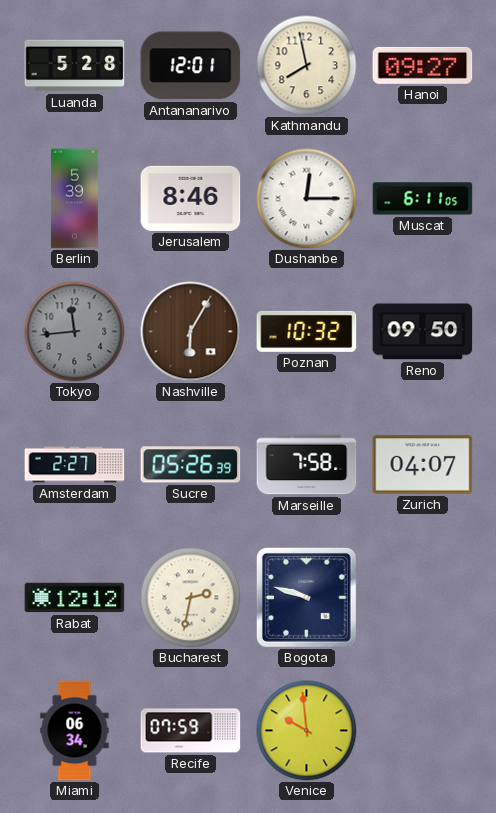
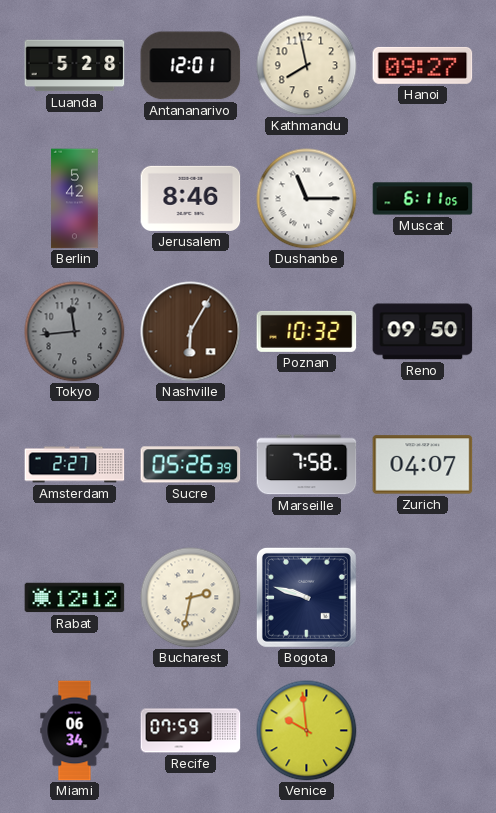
Berlin: 5:39 -> 5:42 (75, 199)
Dushanbe: 12:15 -> 11:15 (307, 199)
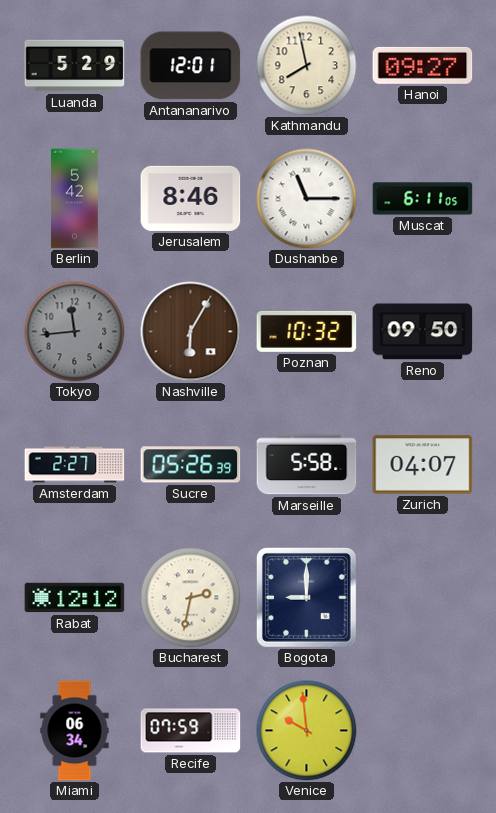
Luanda: 5:28 -> 5:29 (75, 66)
Marseille: 7:58 -> 5:58 (307, 465)
Bogota: 9:48 -> 9:00 (306, 597)
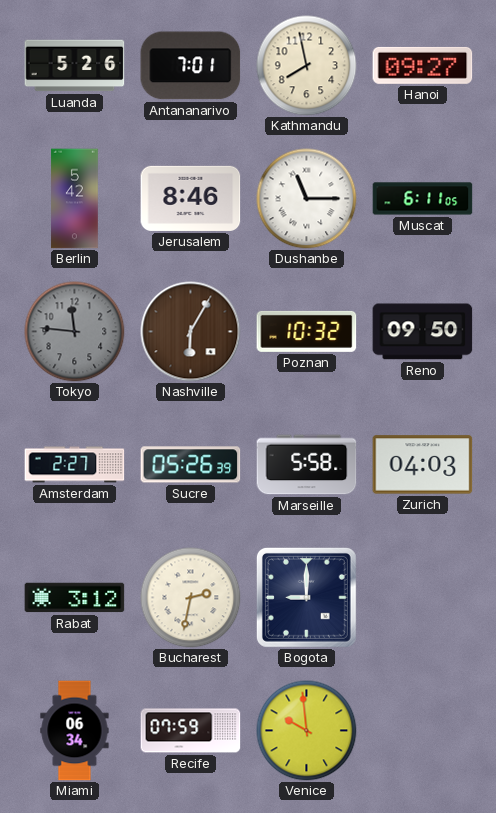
Luanda: 5:29 -> 5:26 (75, 66)
Antananarivo: 12:01 -> 7:01 (191, 66)
Tokyo: 11:44 -> 11:46 (75, 332)
Zurich: 04:07 -> 04:03 (423, 465)
Rabat: 12:12 -> 3:12 (75, 598)
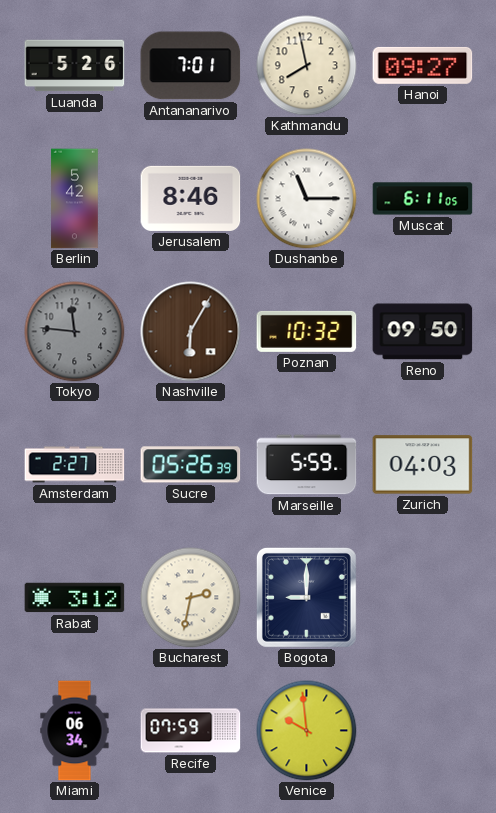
Marseille: 5:58 -> 5:59 (307, 465)
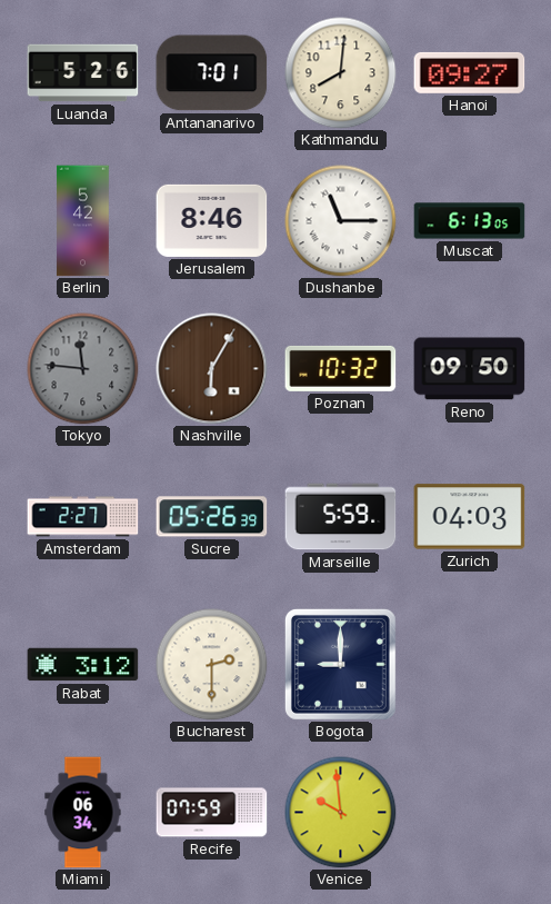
Kathmandu: 7:58 -> 8:01 (341, 73)
Muscat: 6:11 -> 6:13 (470, 221)
Bucharest: 2:32 -> 2:30 (212, 665)
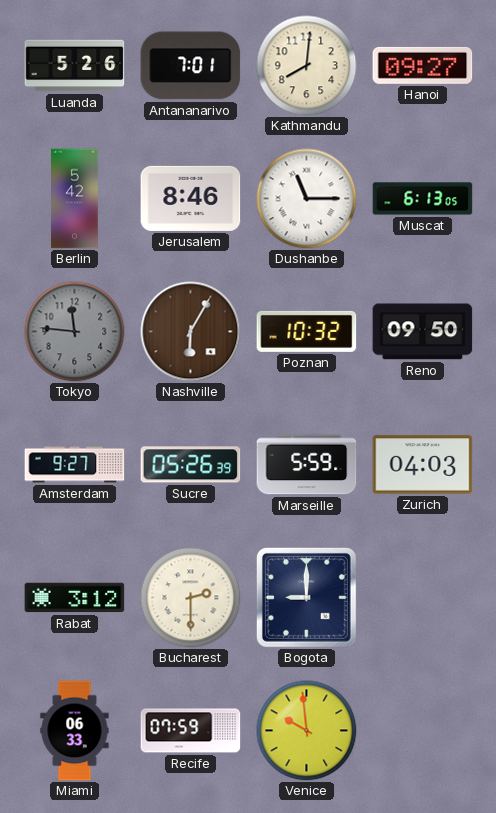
Amsterdam: 2:27 -> 9:27 (75, 465)
Miami: 06:34 -> 06:33 (75, 731)
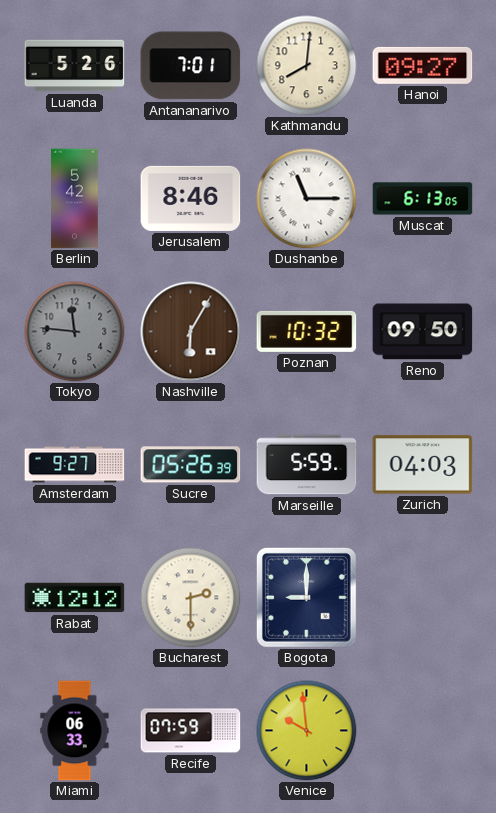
Rabat: 3:12 -> 12:12 (75, 598)
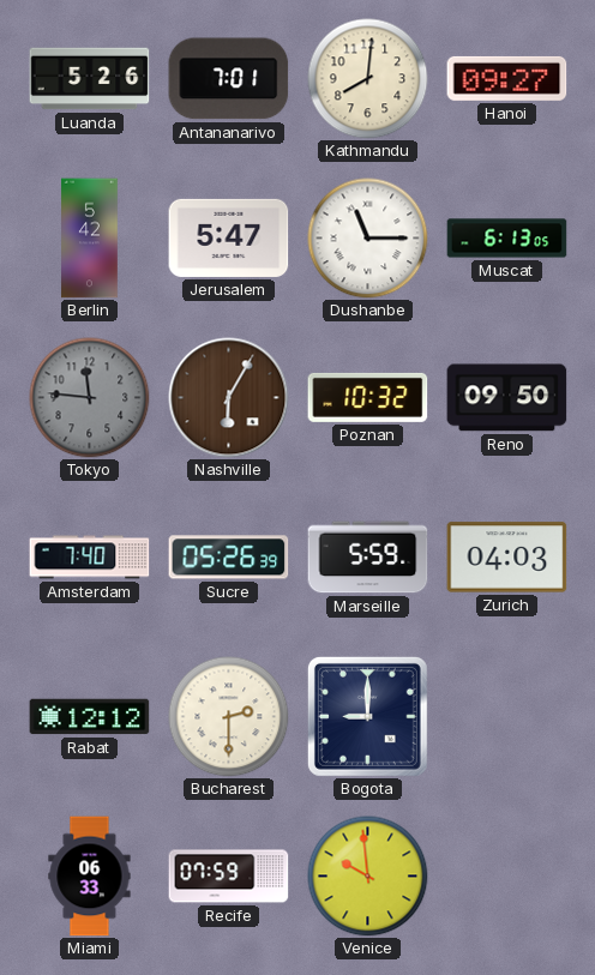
Jerusalem: 8:46 -> 5:47 (229, 237)
Amsterdam: 9:27 -> 7:40 (90, 558)
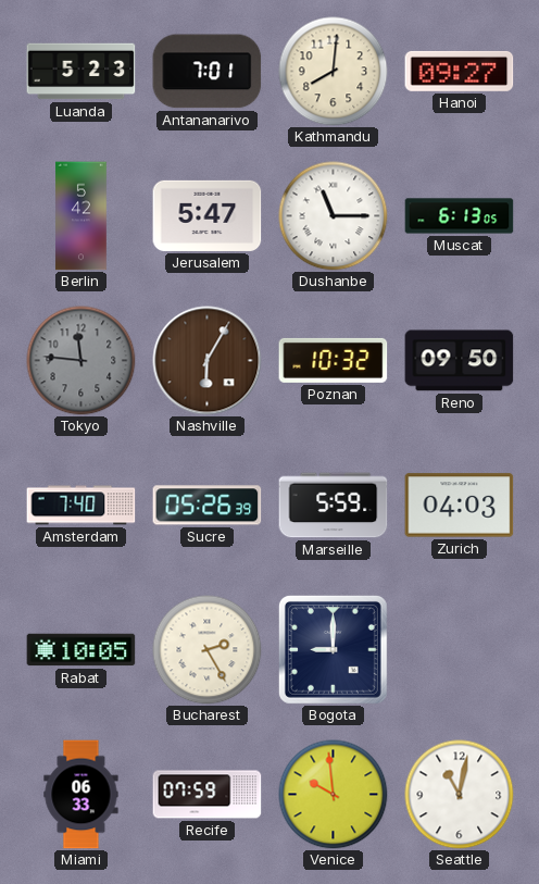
Luanda: 5:26 -> 5:23 (82, 72)
Rabat: 12:12 -> 10:05 (82, 650)
Bucharest: 2:30 -> 2:25 (208, 650)
Seattle: none -> 11:02 (460, 795)
